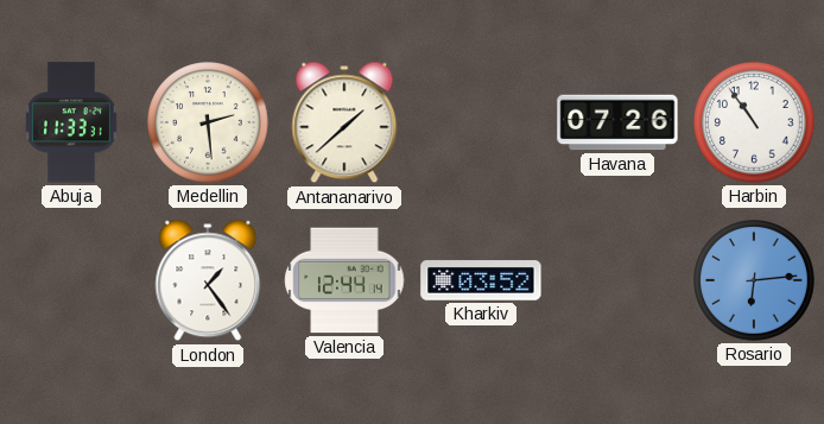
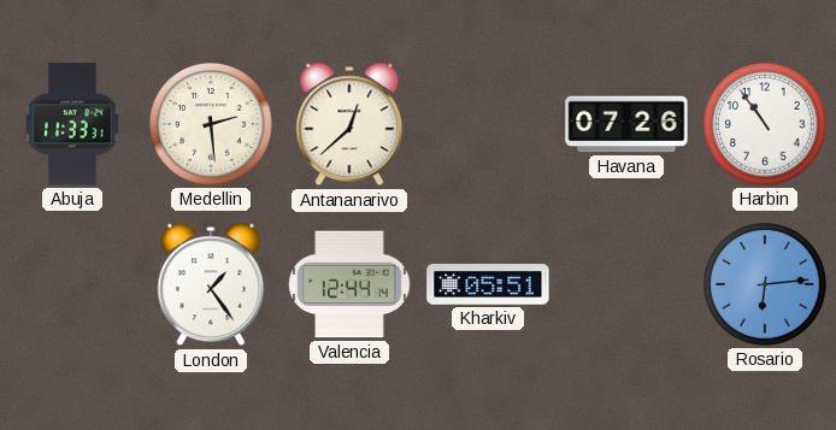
Antananarivo: 1:38 -> 12:38 (349, 124)
Kharkiv: 03:52 -> 05:51 (488, 284)
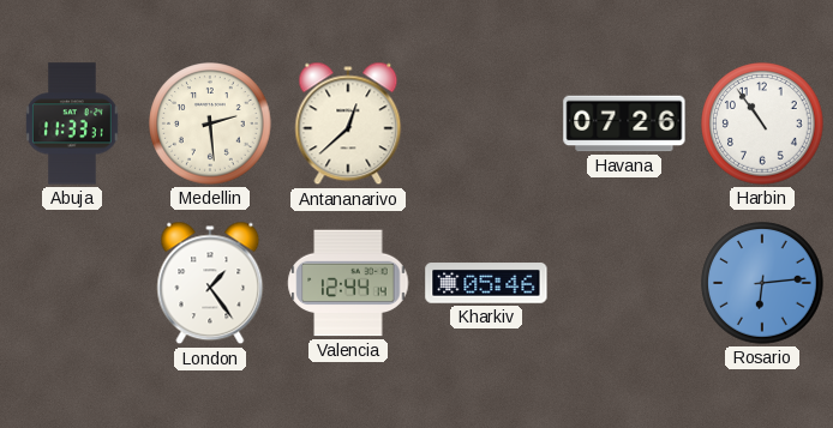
Kharkiv: 05:51 -> 05:46 (486, 283)
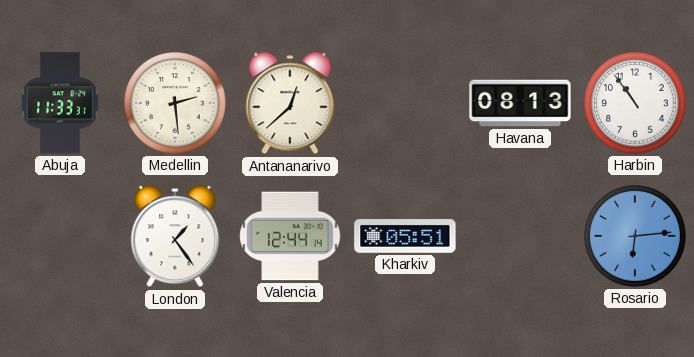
Havana: 07:26 -> 08:13 (520, 103)
Kharkiv: 05:46 -> 05:51 (405, 236)
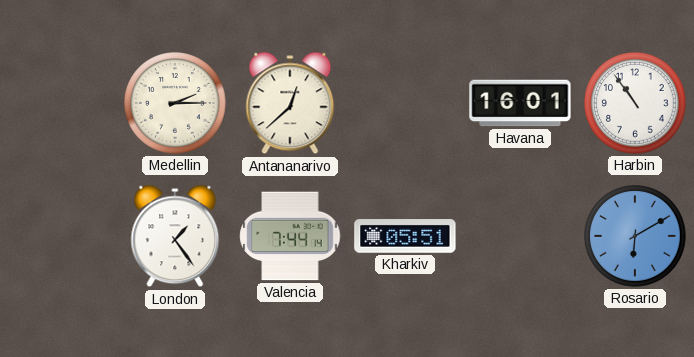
Abuja: 11:33 -> none (60, 103)
Medellin: 2:29 -> 2:15 (175, 103)
Havana: 08:13 -> 16:01 (520, 103)
Valencia: 12:44 -> 7:44 (290, 236)
Rosario: 6:14 -> 6:10 (635, 236)
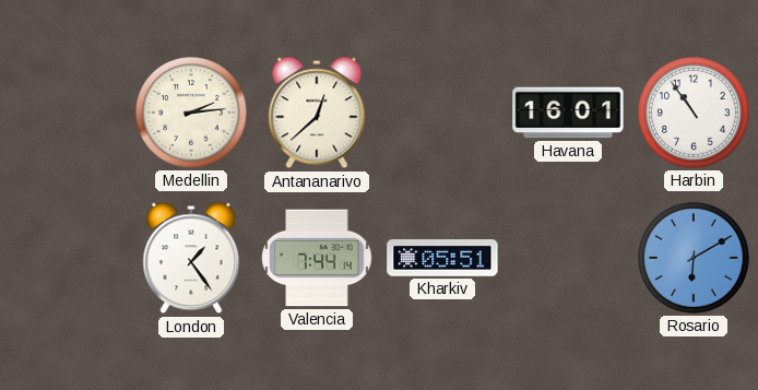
Medellin: 2:15 -> 2:14 (191, 113)
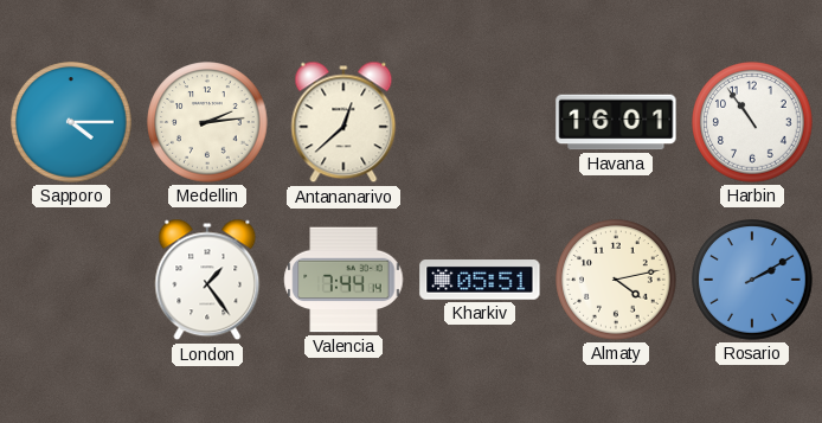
Sapporo: none -> 4:15 (71, 122)
Almaty: none -> 4:13 (616, 280)
Rosario: 6:10 -> 2:10 (752, 280)
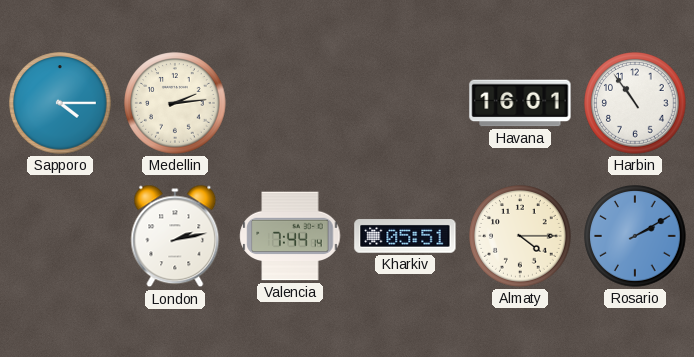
Antananarivo: 12:38 -> none (343, 122)
London: 1:24 -> 2:13 (175, 236)
Almaty: 4:13 -> 4:15 (520, 236)
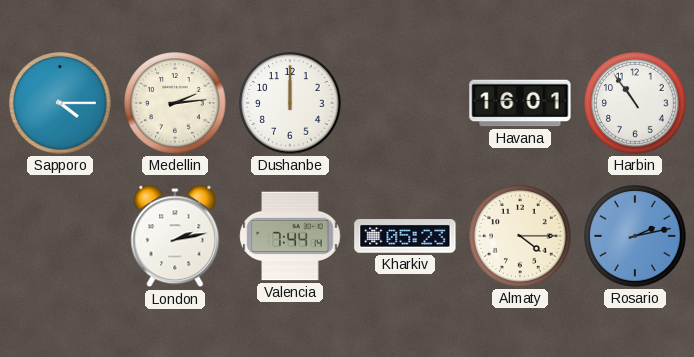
Dushanbe: none -> 12:00 (290, 103)
Kharkiv: 05:51 -> 05:23 (405, 236)
Rosario: 2:10 -> 2:13 (635, 236)
